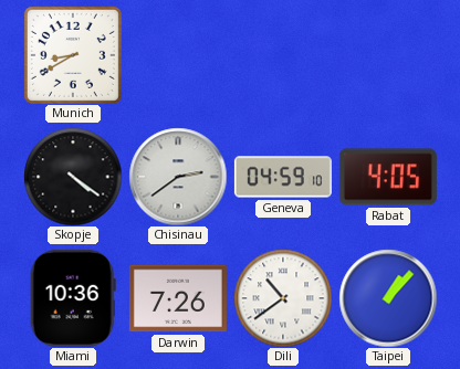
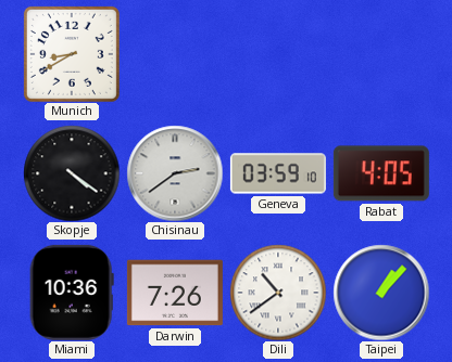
Geneva: 04:59 -> 03:59 (278, 173)
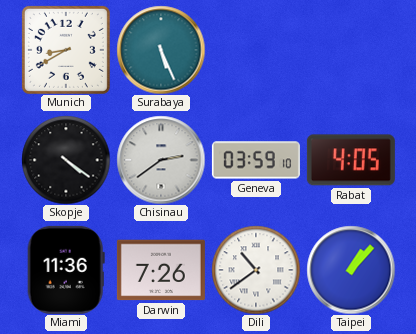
Surabaya: none -> 5:26 (161, 50)
Miami: 10:36 -> 11:36 (66, 270)
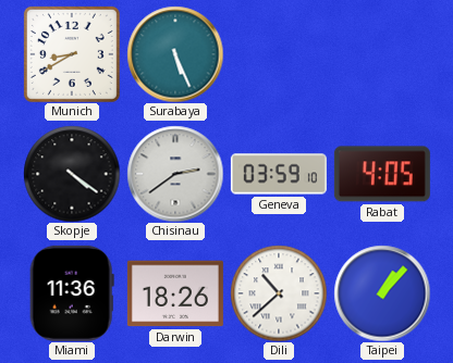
Darwin: 7:26 -> 18:26 (175, 293)
Dili: 10:39 -> 10:38 (279, 293)
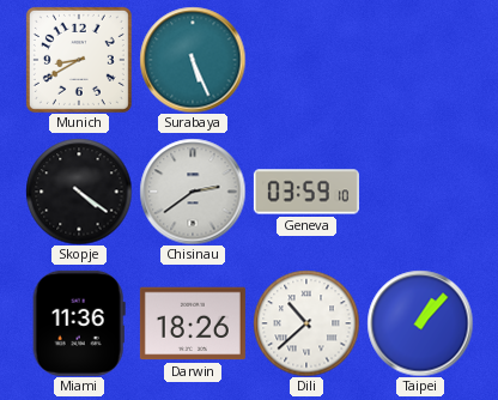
Rabat: 4:05 -> none (382, 174)
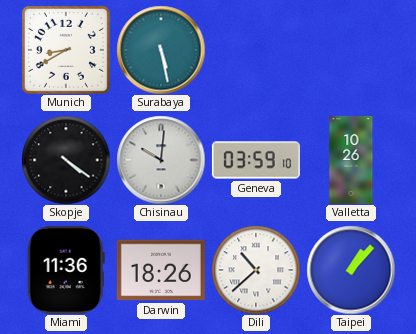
Surabaya: 5:26 -> 5:28 (161, 50)
Chisinau: 2:39 -> 10:01 (161, 160)
Valletta: none -> 10:26 (351, 160)
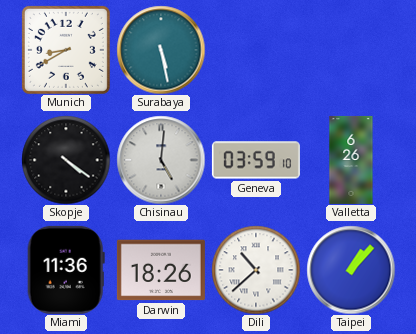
Chisinau: 10:01 -> 5:01 (161, 160)
Valletta: 10:26 -> 6:26 (351, 160)
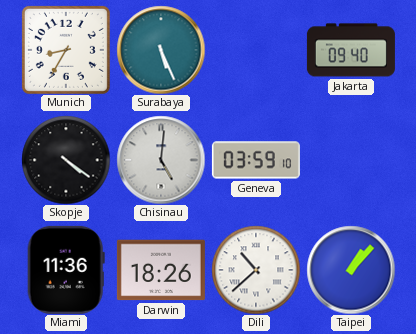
Munich: 8:40 -> 8:35 (66, 50)
Surabaya: 5:28 -> 5:26 (161, 50)
Jakarta: none -> 09:40 (351, 50)
Valletta: 6:26 -> none (351, 160)
